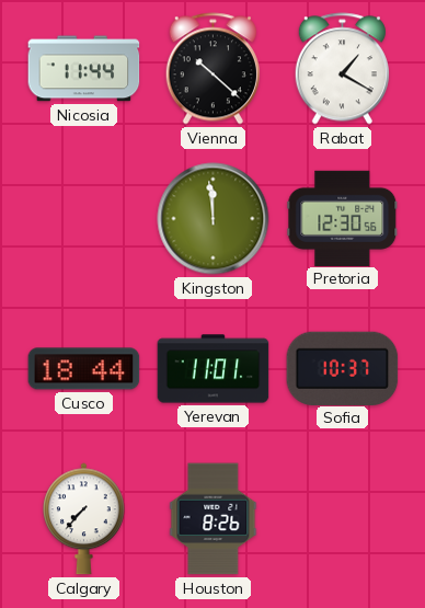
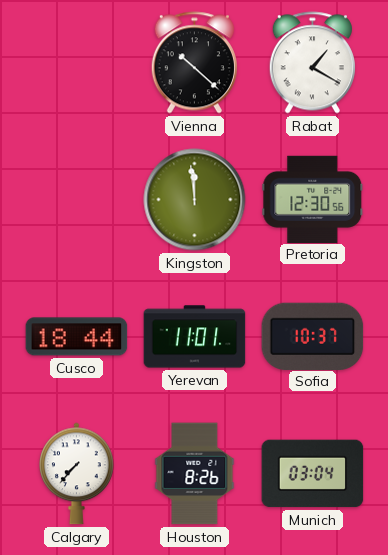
Nicosia: 11:44 -> none (84, 69)
Munich: none -> 03:04 (313, 474)
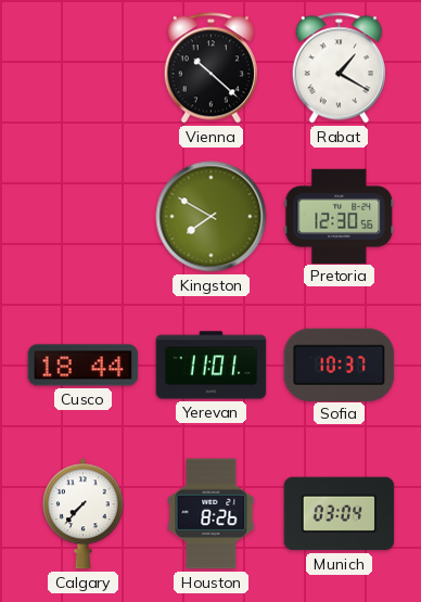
Kingston: 11:59 -> 7:50 (212, 217)
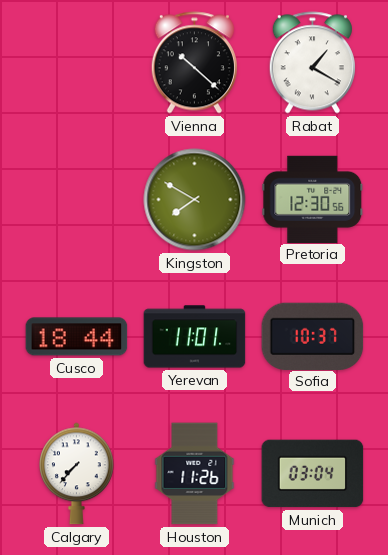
Houston: 8:26 -> 11:26 (195, 474)
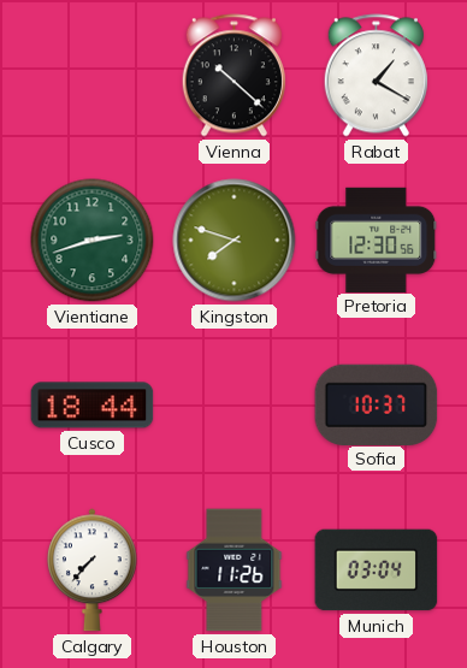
Vientiane: none -> 2:42 (93, 241)
Kingston: 7:50 -> 7:48 (235, 241)
Yerevan: 11:01 -> none (195, 337)
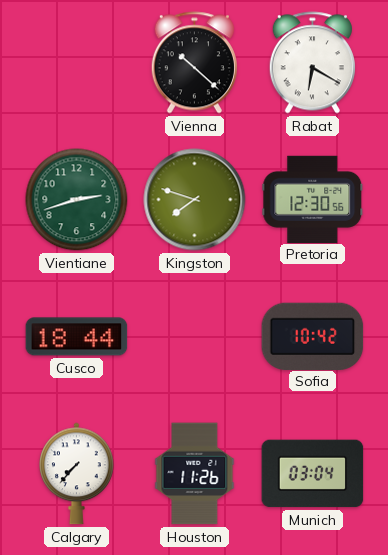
Rabat: 1:20 -> 6:20 (312, 63)
Sofia: 10:37 -> 10:42 (313, 336)
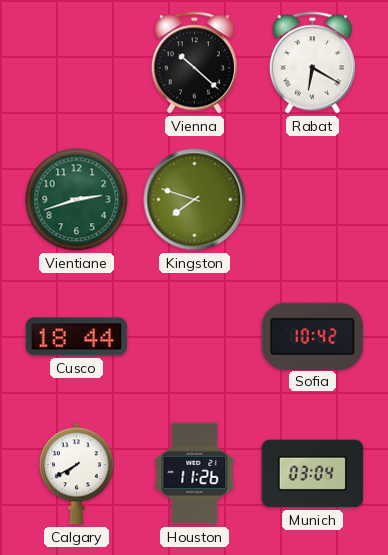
Pretoria: 12:30 -> none (313, 199)
Calgary: 7:37 -> 7:40 (77, 474)
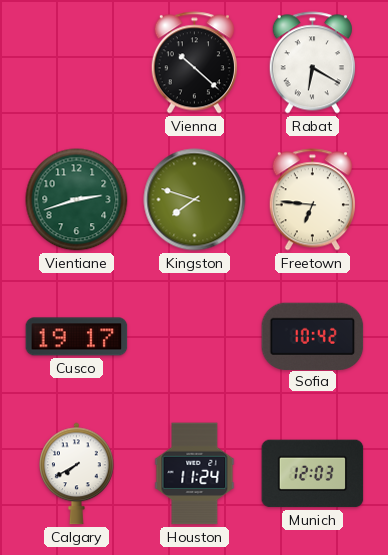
Freetown: none -> 6:46 (312, 200)
Cusco: 18:44 -> 19:17 (77, 337)
Houston: 11:26 -> 11:24 (195, 474)
Munich: 03:04 -> 12:03 (313, 474)
